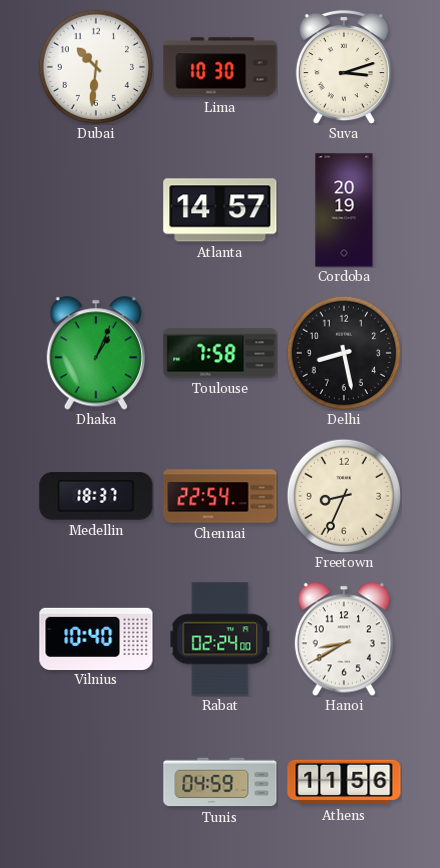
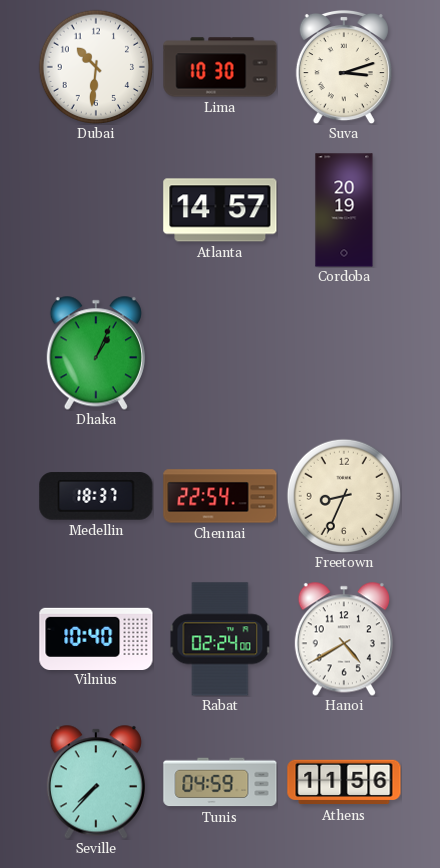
Toulouse: 7:58 -> none (220, 353)
Delhi: 8:28 -> none (343, 352)
Hanoi: 8:40 -> 4:40 (344, 639)
Seville: none -> 7:37 (96, 782)
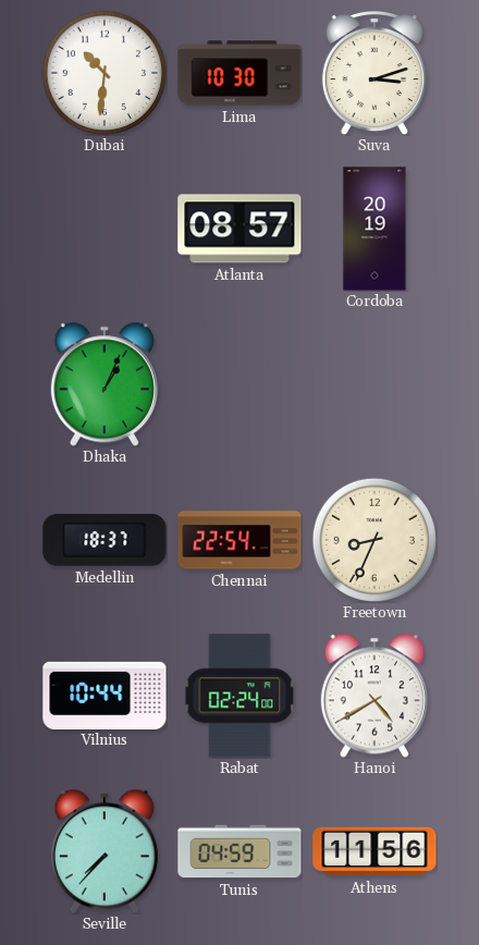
Atlanta: 14:57 -> 08:57 (239, 229)
Vilnius: 10:40 -> 10:44 (105, 695)
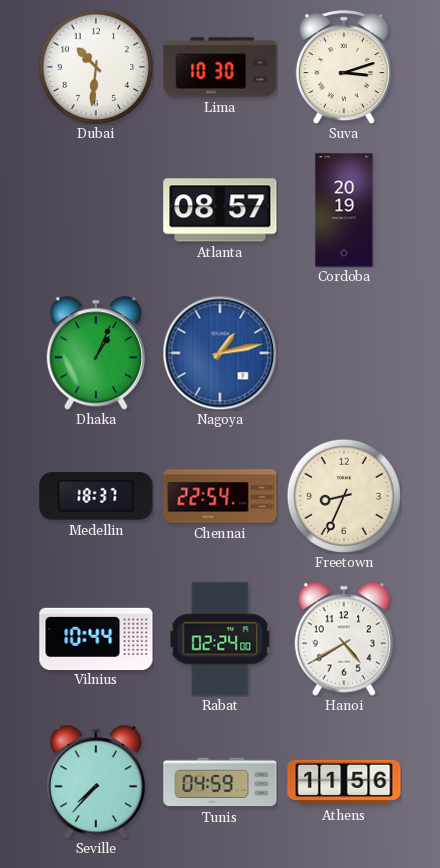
Nagoya: none -> 1:13 (220, 353)
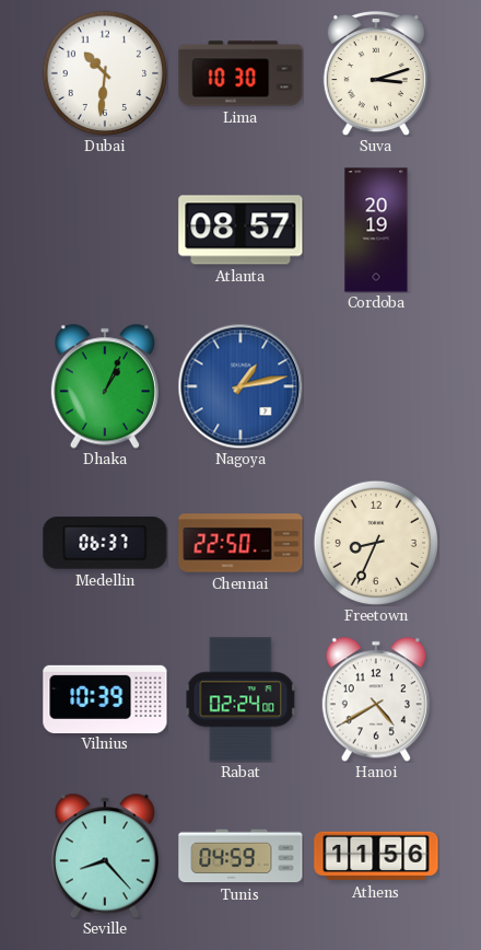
Medellin: 18:37 -> 06:37 (105, 543)
Chennai: 22:54 -> 22:50 (241, 543)
Vilnius: 10:44 -> 10:39 (105, 698)
Seville: 7:37 -> 8:23 (105, 856)
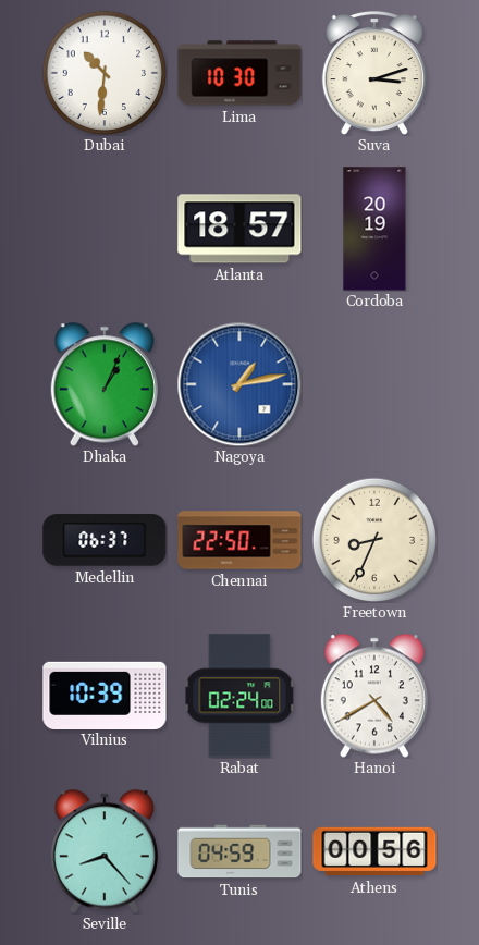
Atlanta: 08:57 -> 18:57 (239, 229)
Athens: 11:56 -> 00:56 (374, 851)
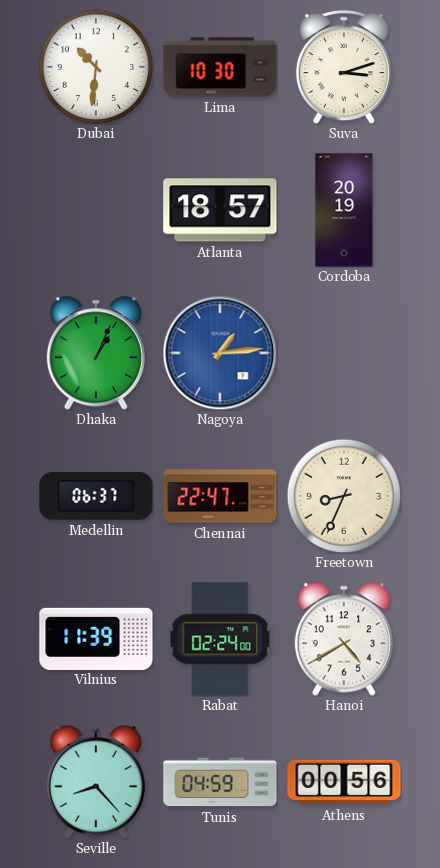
Nagoya: 1:13 -> 1:14 (220, 353)
Chennai: 22:50 -> 22:47 (220, 496)
Vilnius: 10:39 -> 11:39 (96, 638)
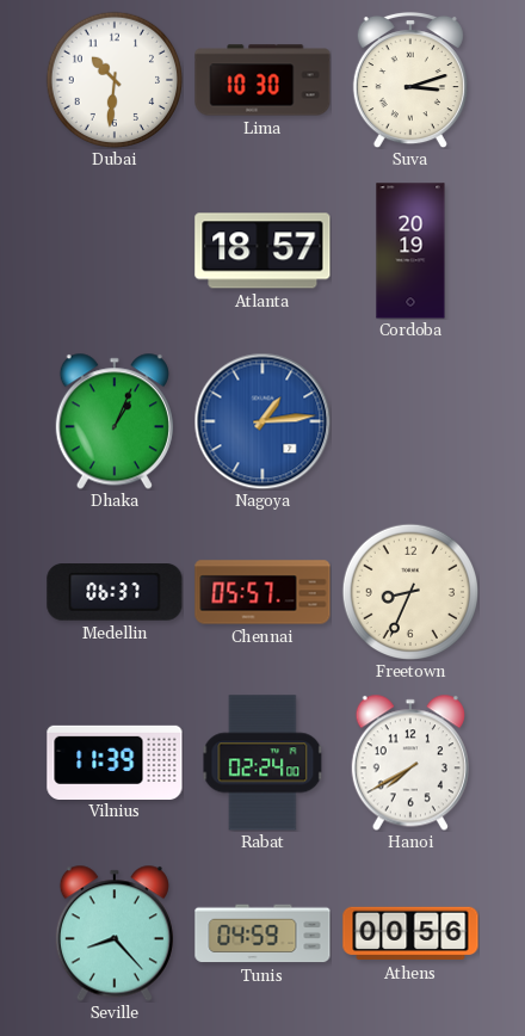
Chennai: 22:47 -> 05:57 (262, 592)
Hanoi: 4:40 -> 7:40 (410, 763)
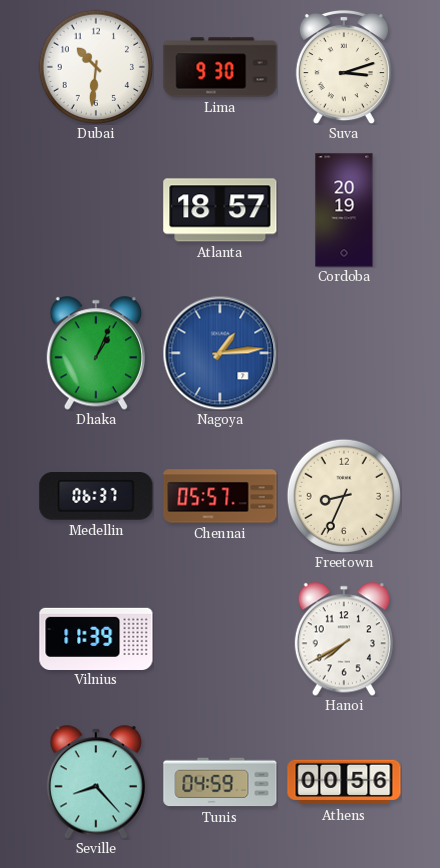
Lima: 10:30 -> 9:30 (220, 67)
Rabat: 02:24 -> none (262, 763)
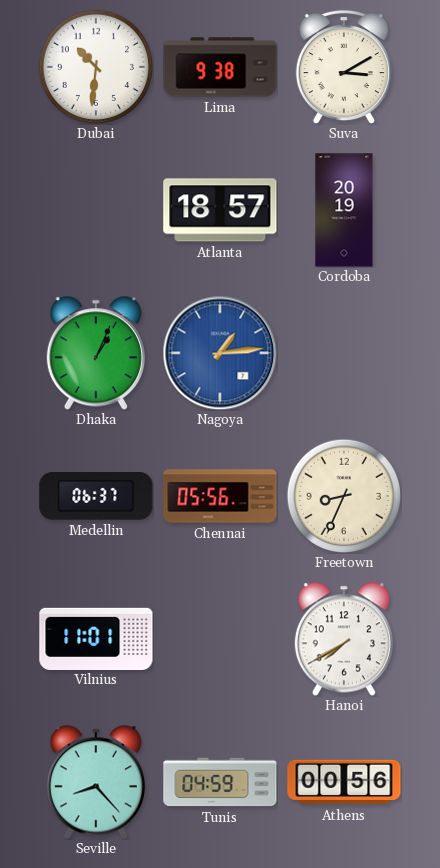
Lima: 9:30 -> 9:38 (220, 67)
Suva: 3:12 -> 3:10 (344, 67)
Chennai: 05:57 -> 05:56 (220, 496)
Vilnius: 11:39 -> 11:01 (96, 638)
